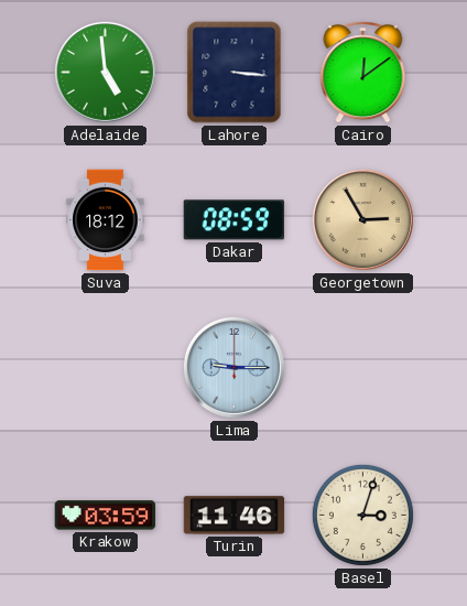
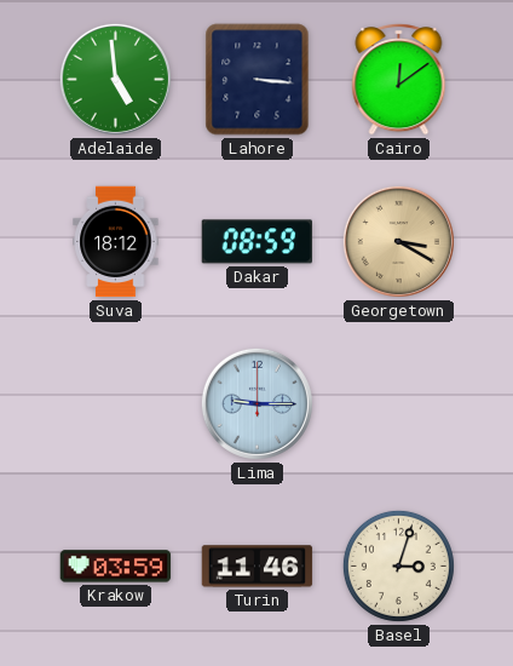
Georgetown: 2:55 -> 3:20 (398, 241)
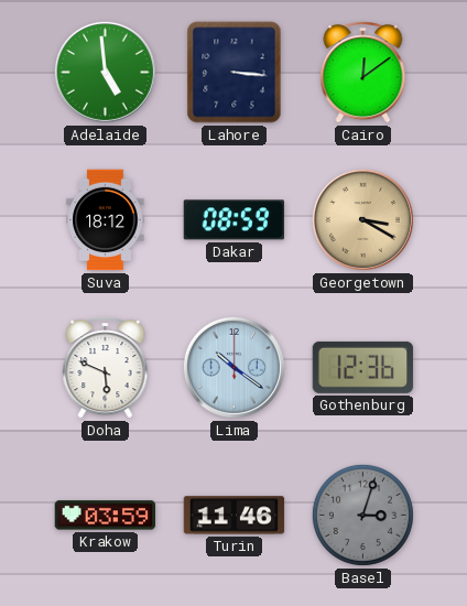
Doha: none -> 5:49 (106, 368)
Lima: 9:15 -> 10:21 (233, 367)
Gothenburg: none -> 12:36 (363, 367)
Basel dial: cream -> grey (362, 515)
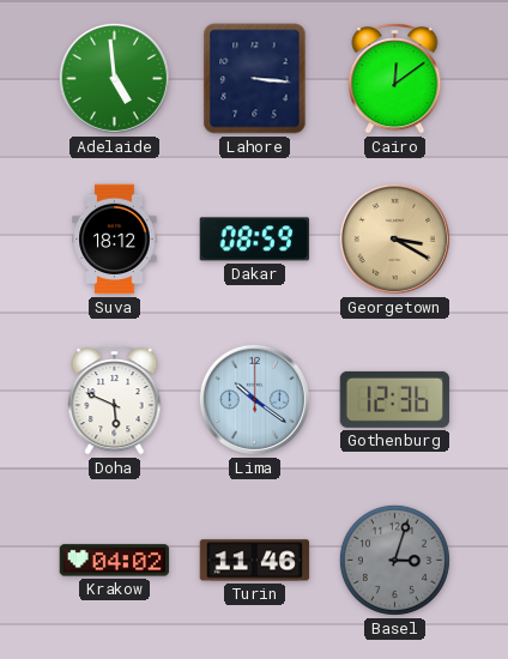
Krakow: 03:59 -> 04:02 (115, 561)
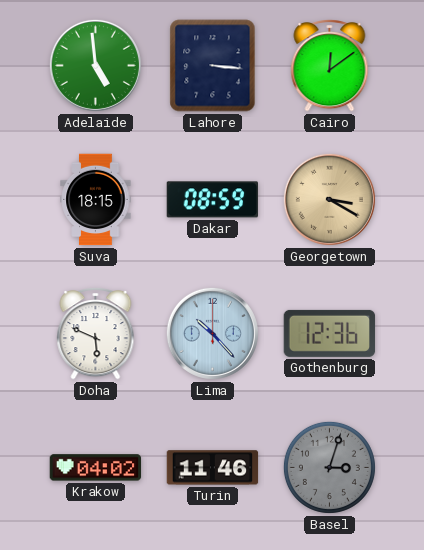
Suva: 18:12 -> 18:15 (96, 200)
Lima: 10:21 -> 10:23 (212, 333)
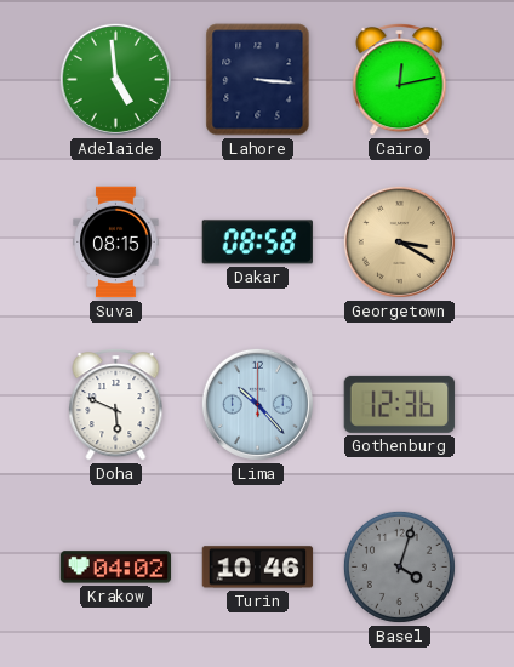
Cairo: 12:09 -> 12:13 (400, 80)
Suva: 18:15 -> 08:15 (116, 243)
Dakar: 08:59 -> 08:58 (258, 243)
Turin: 11:46 -> 10:46 (258, 568)
Basel: 3:03 -> 4:03 (399, 566)
